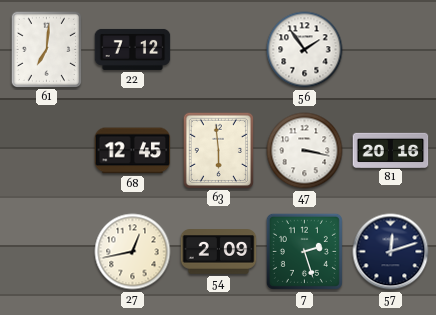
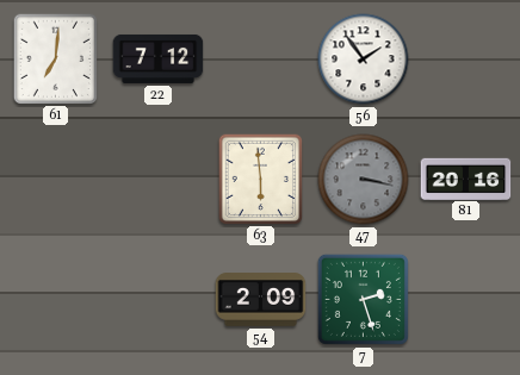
68: 12:45 -> none (133, 151)
47 dial: white -> grey (364, 180)
27: 12:43 -> none (133, 252)
57: 12:12 -> none (391, 252)
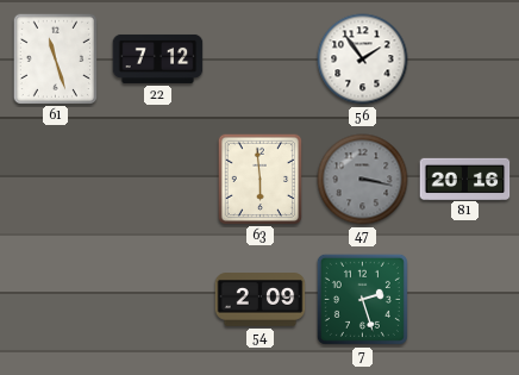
61: 7:01 -> 11:27 (55, 58)
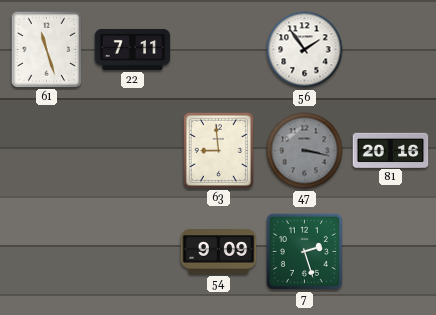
22: 7:12 -> 7:11 (133, 49)
63: 5:59 -> 8:59 (218, 150)
54: 2:09 -> 9:09 (219, 252)
